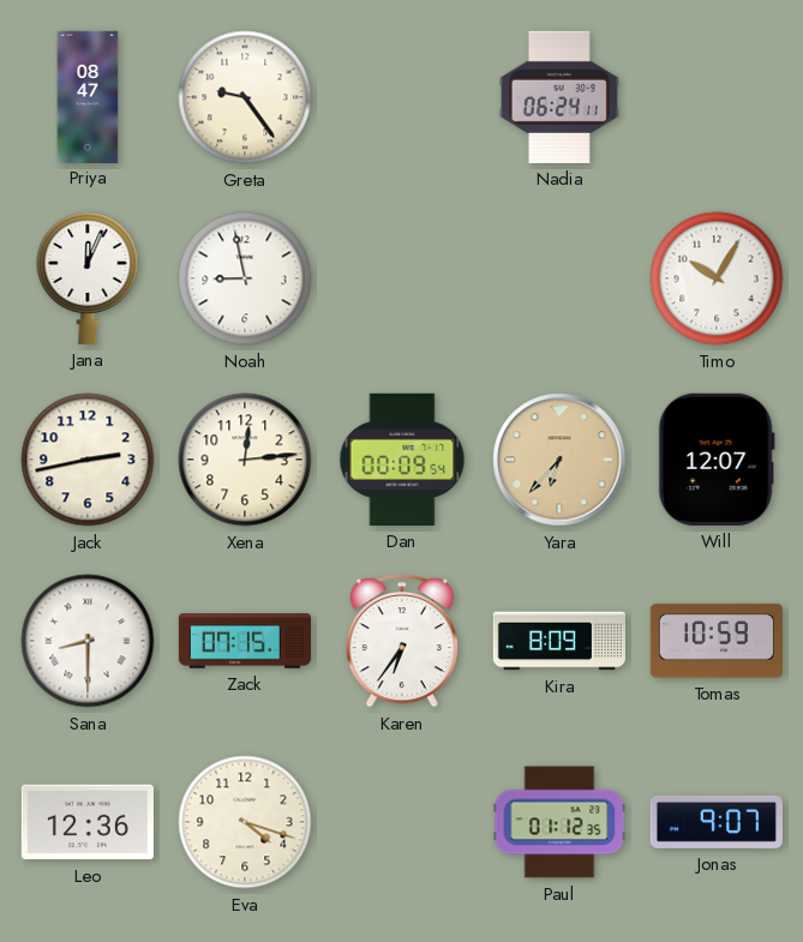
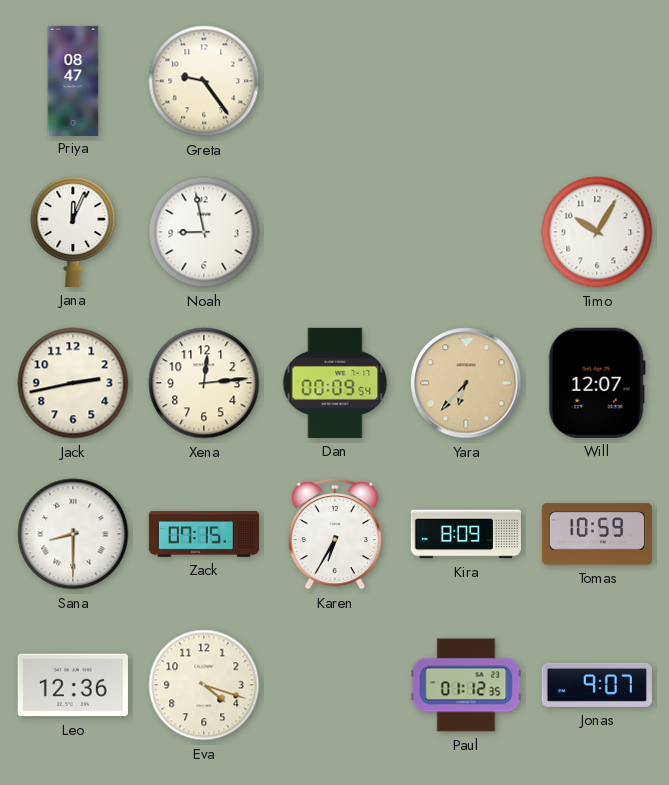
Nadia: 06:24 -> none (559, 97)
Karen: 6:36 -> 6:35 (335, 534)
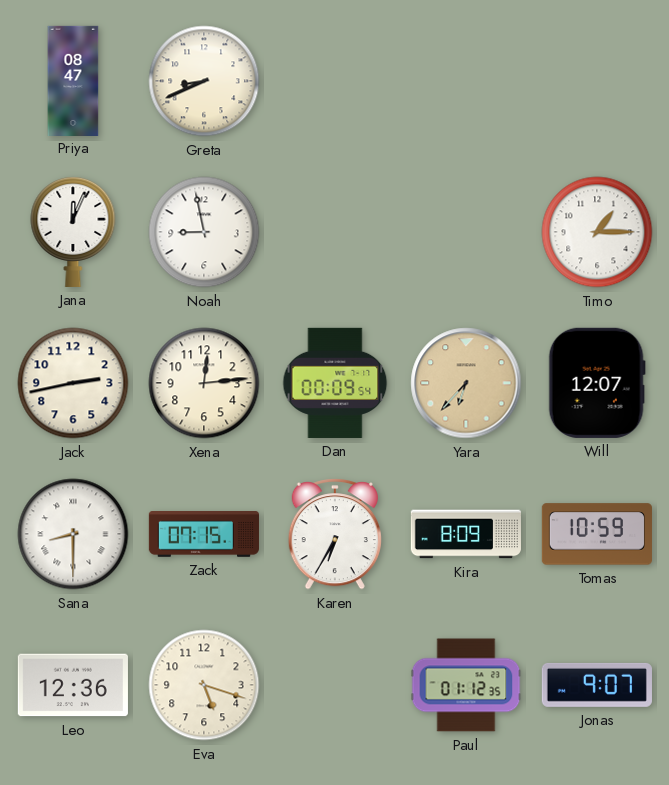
Greta: 9:24 -> 8:41 (204, 81)
Timo: 10:05 -> 1:15 (597, 232)
Eva: 4:18 -> 5:18 (204, 685)
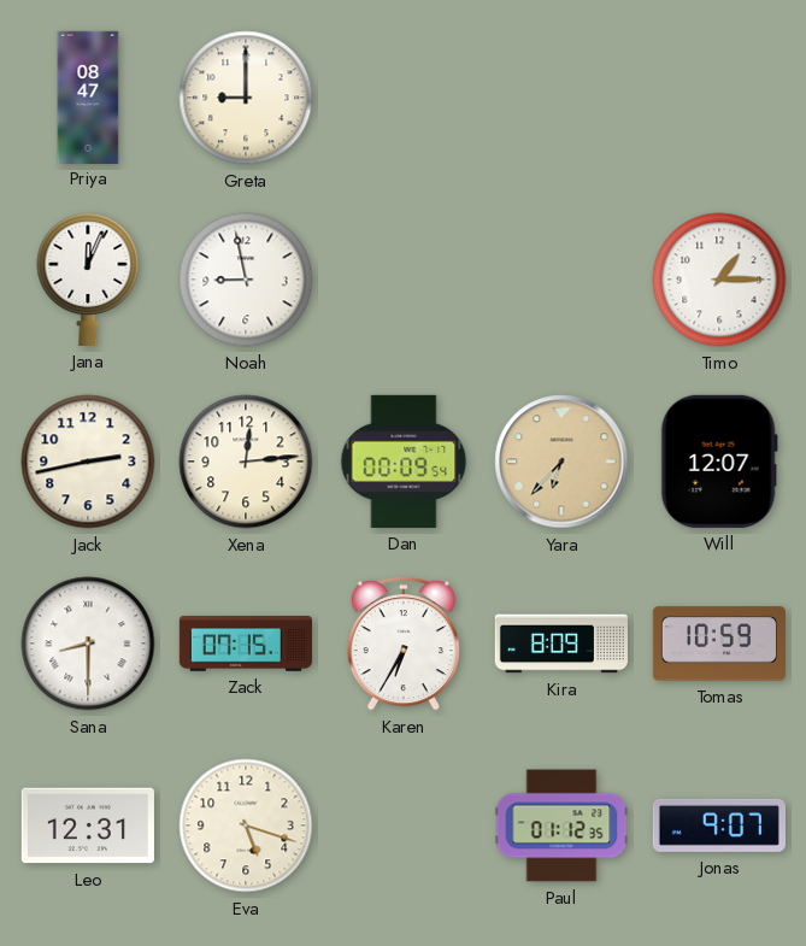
Greta: 8:41 -> 9:00 (246, 98)
Leo: 12:36 -> 12:31 (88, 825)
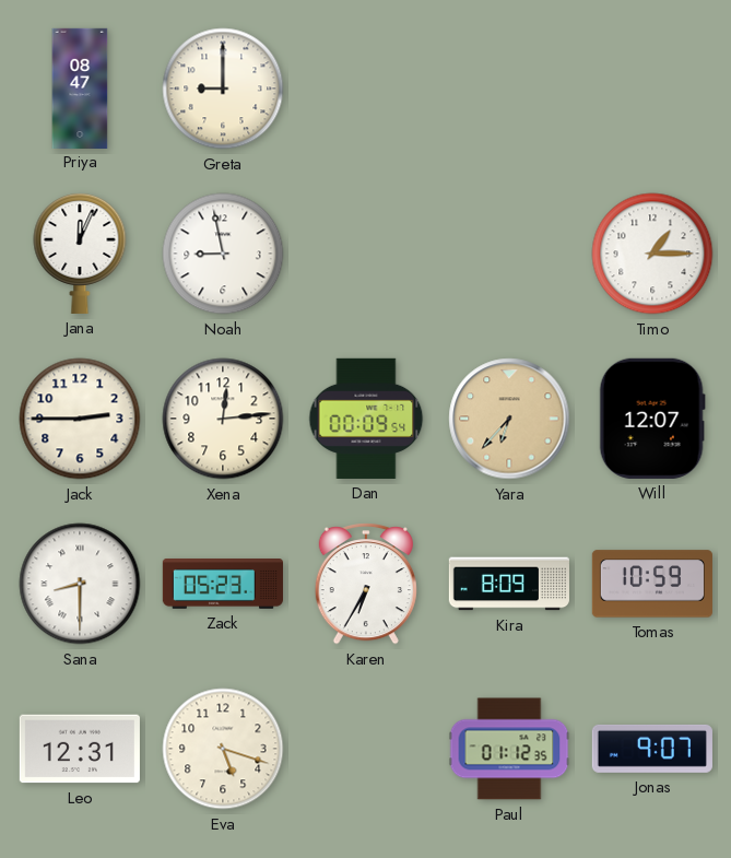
Jack: 2:43 -> 2:45 (80, 419)
Zack: 07:15 -> 05:23 (223, 585)
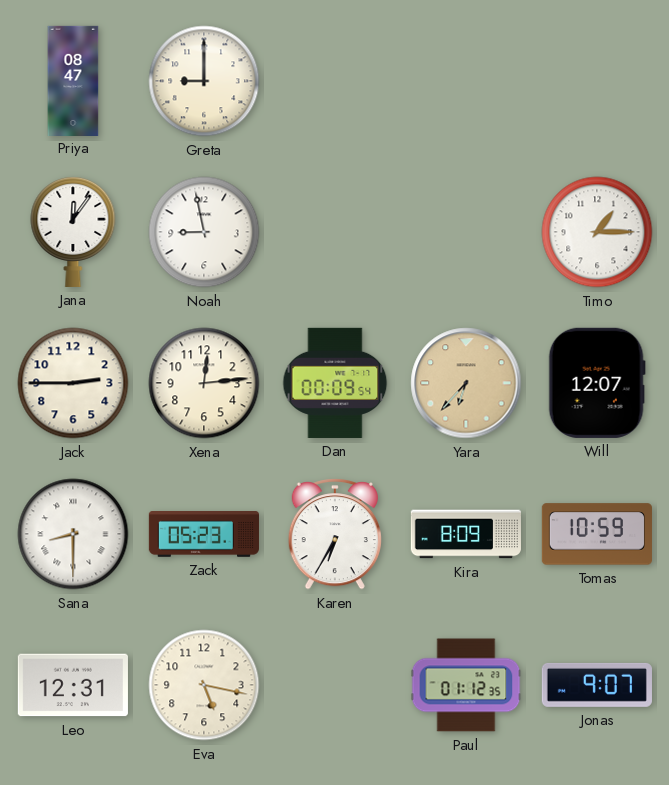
Jana: 12:04 -> 12:06 (73, 231)
Eva: 5:18 -> 5:17 (204, 685)
